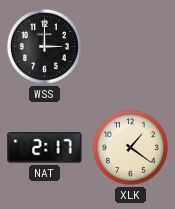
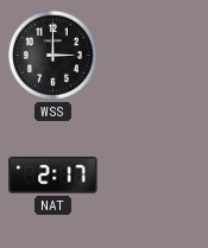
XLK: 1:21 -> none (130, 147)
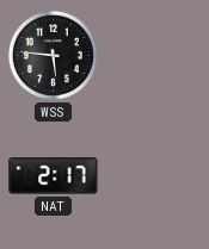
WSS: 3:00 -> 5:46 (53, 55)
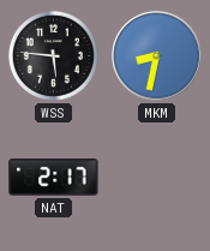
MKM: none -> 8:32 (157, 56)
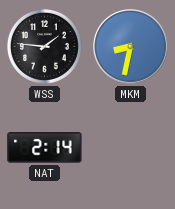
WSS: 5:46 -> 1:46 (44, 46)
NAT: 2:17 -> 2:14 (45, 148)
